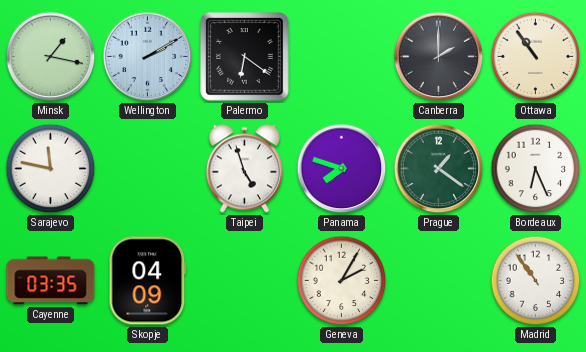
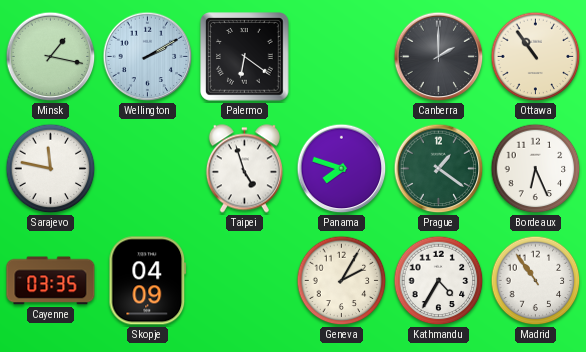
Kathmandu: none -> 4:35 (439, 281)
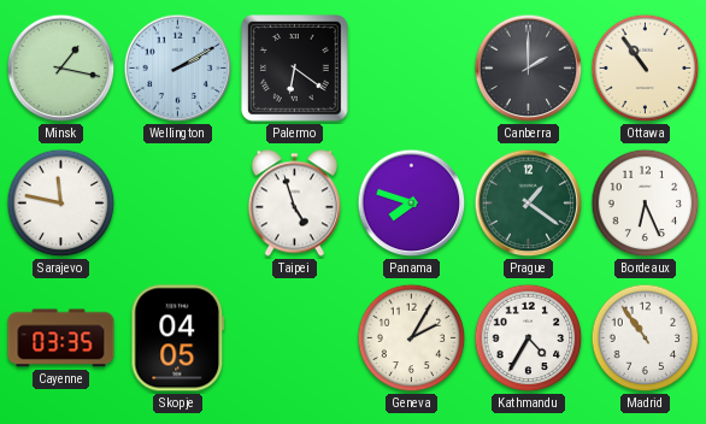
Skopje: 04:09 -> 04:05 (178, 338)
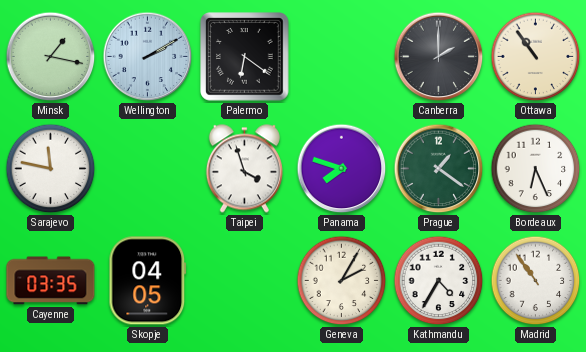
Taipei: 4:57 -> 3:57 (244, 169)
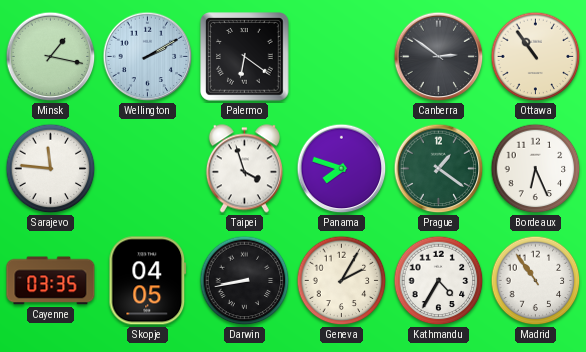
Canberra: 2:00 -> 2:51 (439, 57)
Sarajevo: 11:47 -> 11:46 (51, 169)
Darwin: none -> 8:43 (245, 281)
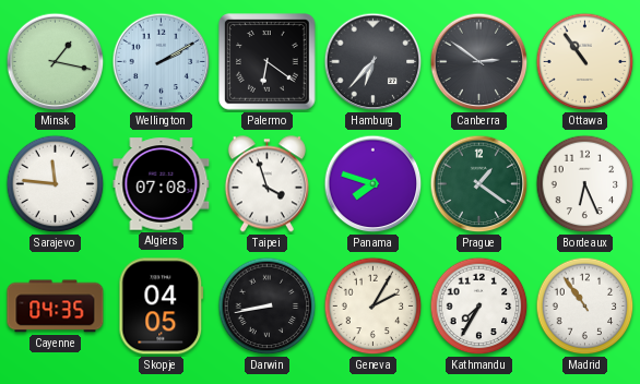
Hamburg: none -> 6:37 (374, 62)
Algiers: none -> 07:08 (162, 184)
Cayenne: 03:35 -> 04:35 (56, 307)
Kathmandu: 4:35 -> 7:35 (479, 307)
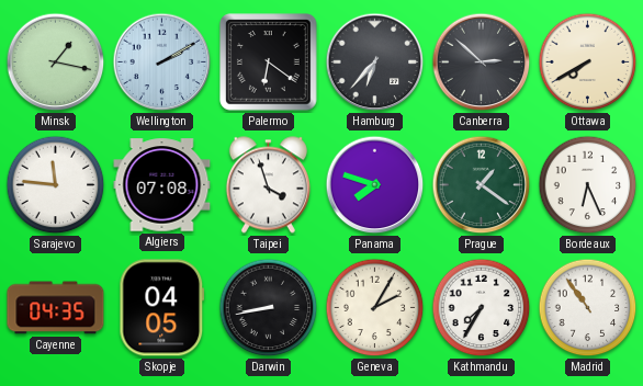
Canberra: 2:51 -> 2:52 (482, 63)
Ottawa: 10:54 -> 7:40 (588, 63)
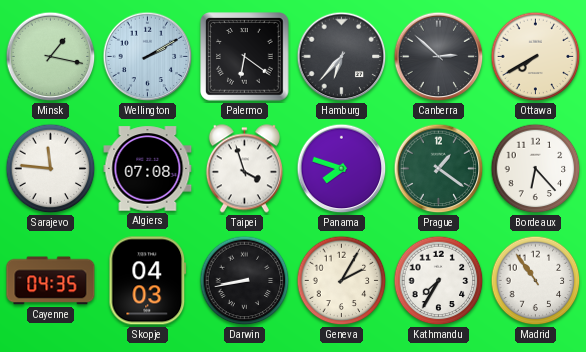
Bordeaux: 6:26 -> 6:23 (536, 169)
Skopje: 04:05 -> 04:03 (148, 281)
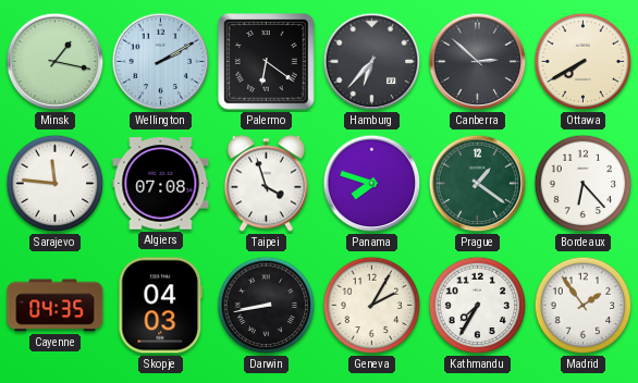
Madrid: 10:54 -> 1:54 (584, 306)
